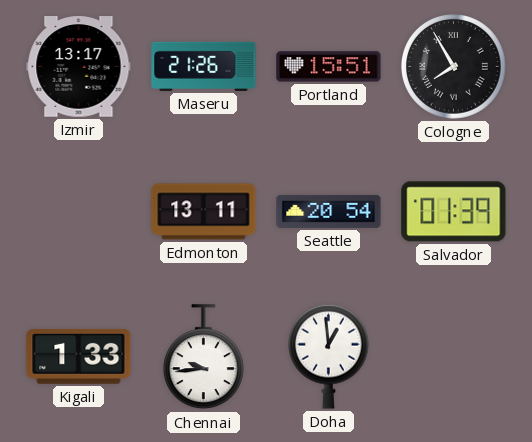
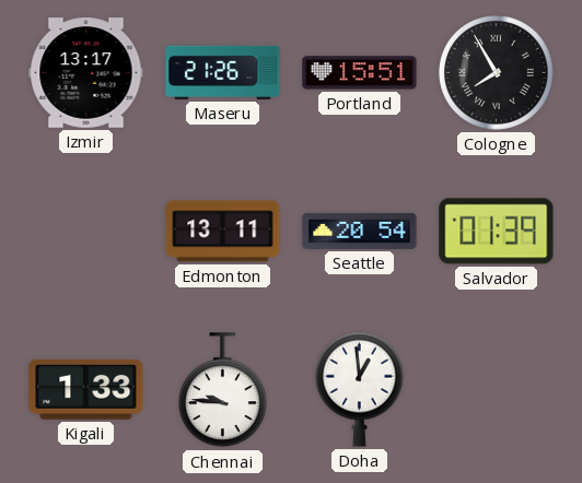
Chennai: 9:44 -> 9:46 (222, 390)
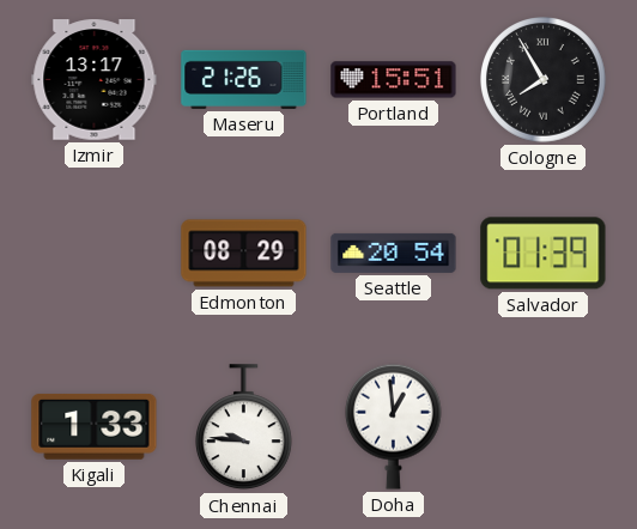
Edmonton: 13:11 -> 08:29 (244, 254)
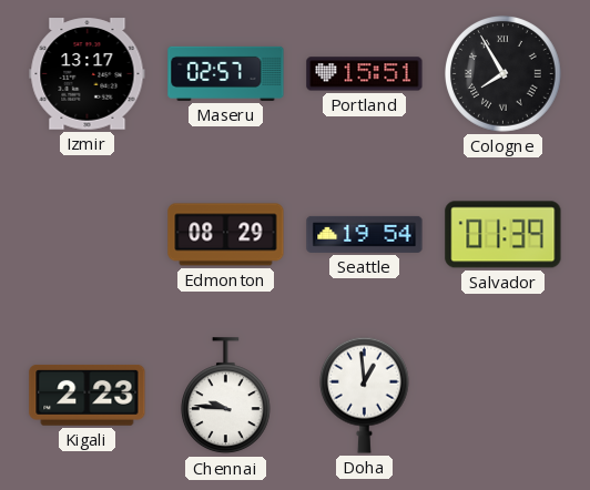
Maseru: 21:26 -> 02:57 (226, 73)
Seattle: 20:54 -> 19:54 (365, 234)
Kigali: 1:33 -> 2:23 (88, 395)
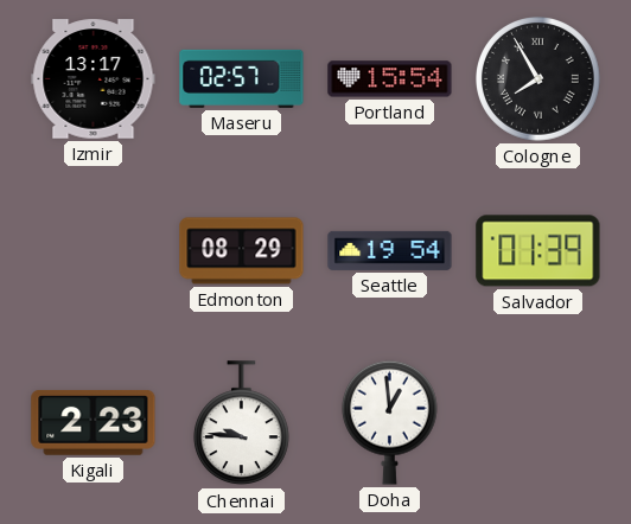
Portland: 15:51 -> 15:54 (390, 79)
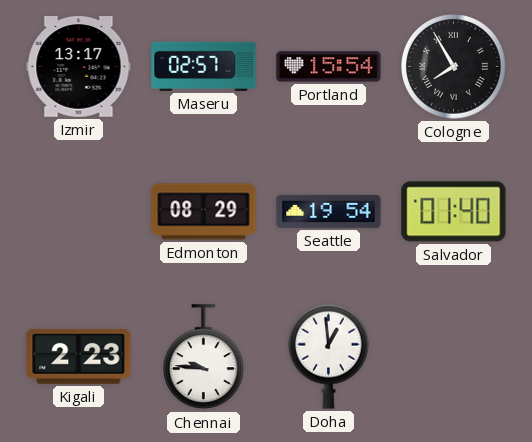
Salvador: 01:39 -> 01:40 (454, 212)
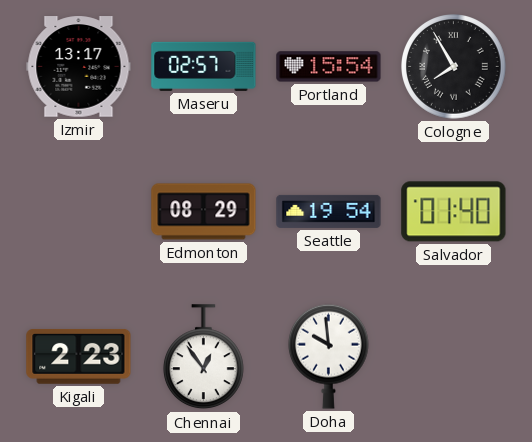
Chennai: 9:46 -> 12:54 (203, 357)
Doha: 12:59 -> 9:59 (328, 356)
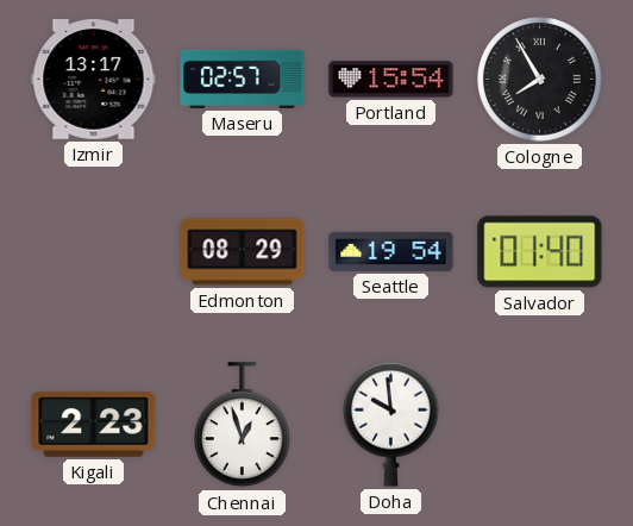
Chennai: 12:54 -> 12:57 (242, 425)
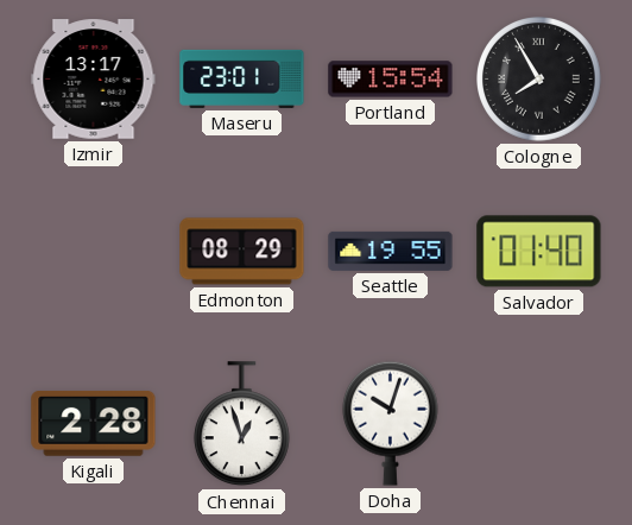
Maseru: 02:57 -> 23:01 (242, 78)
Seattle: 19:54 -> 19:55 (391, 251)
Kigali: 2:23 -> 2:28 (94, 423)
Doha: 9:59 -> 10:03 (390, 423)
